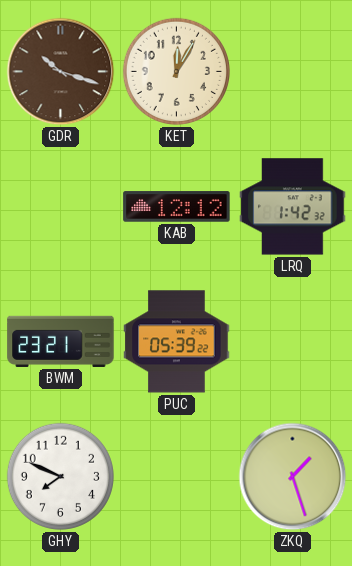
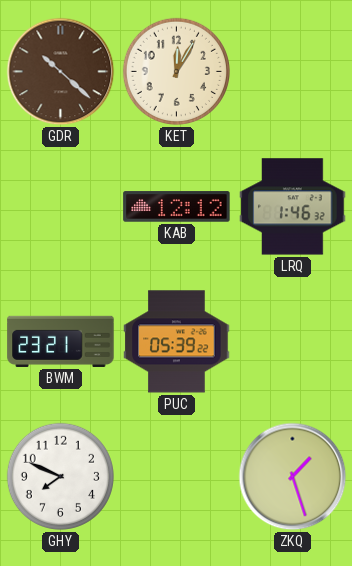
GDR: 10:18 -> 10:22 (61, 72)
LRQ: 1:42 -> 1:46 (293, 207)
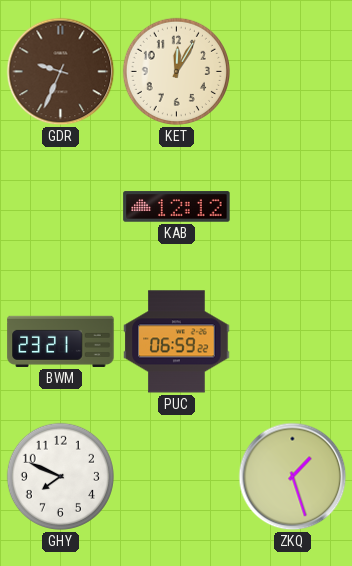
GDR: 10:22 -> 9:34 (61, 72)
LRQ: 1:46 -> none (293, 207)
PUC: 05:39 -> 06:59 (177, 342)
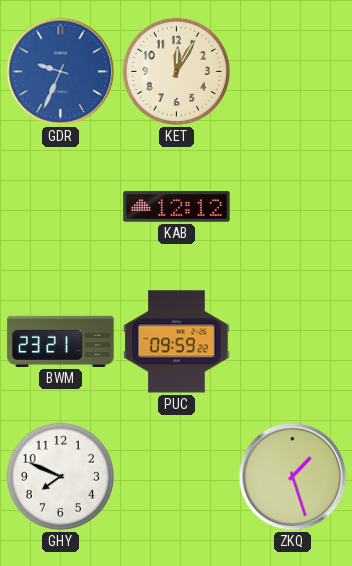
GDR dial: brown -> blue (61, 72)
PUC: 06:59 -> 09:59 (177, 342)
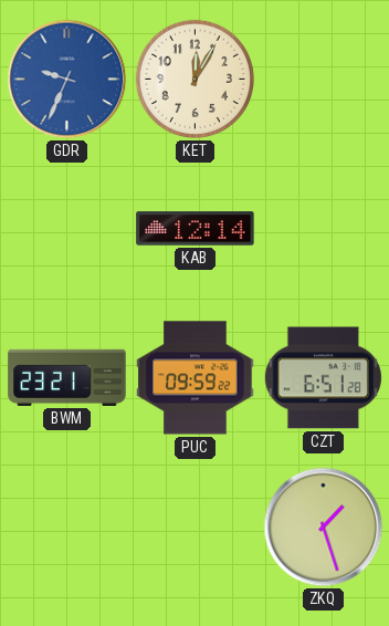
KAB: 12:12 -> 12:14 (196, 229)
CZT: none -> 6:51 (323, 378)
GHY: 7:49 -> none (60, 476)
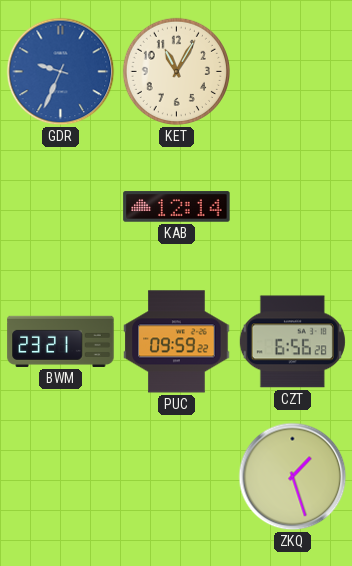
KET: 12:05 -> 11:05 (176, 71)
CZT: 6:51 -> 6:56 (292, 342)
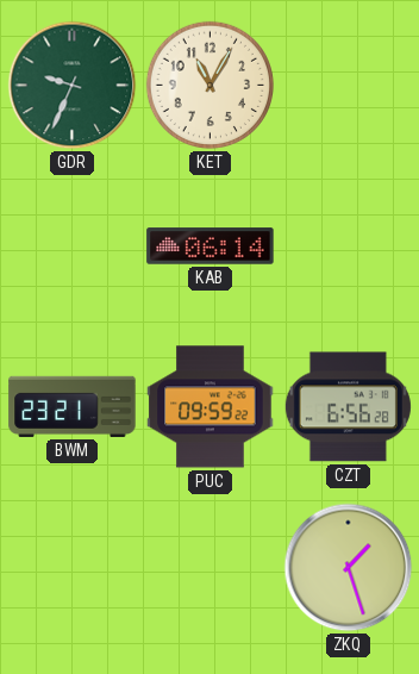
GDR dial: blue -> green (73, 86)
KAB: 12:14 -> 06:14 (211, 246)
